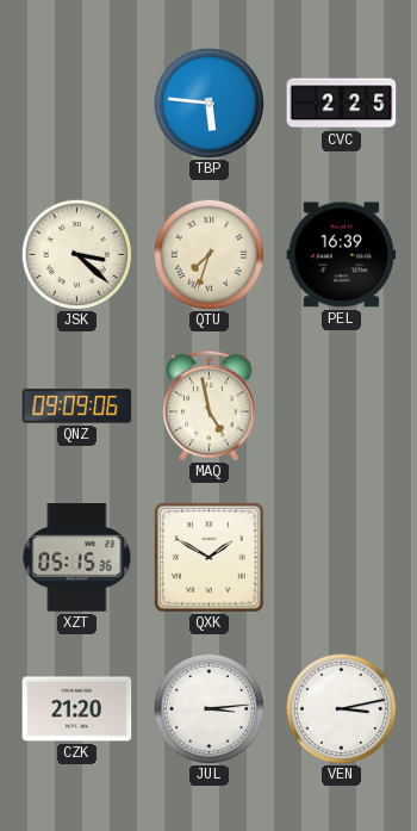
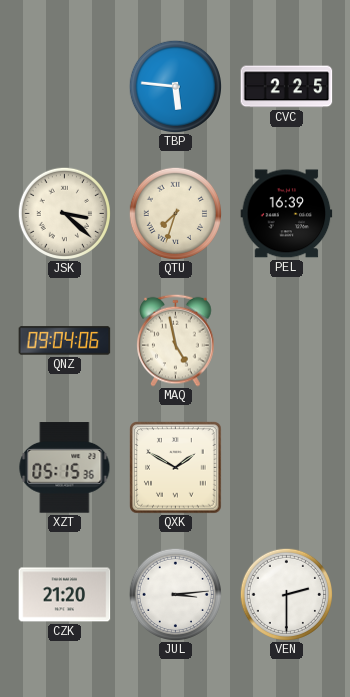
QNZ: 09:09 -> 09:04 (65, 341)
VEN: 3:13 -> 2:30 (286, 594)
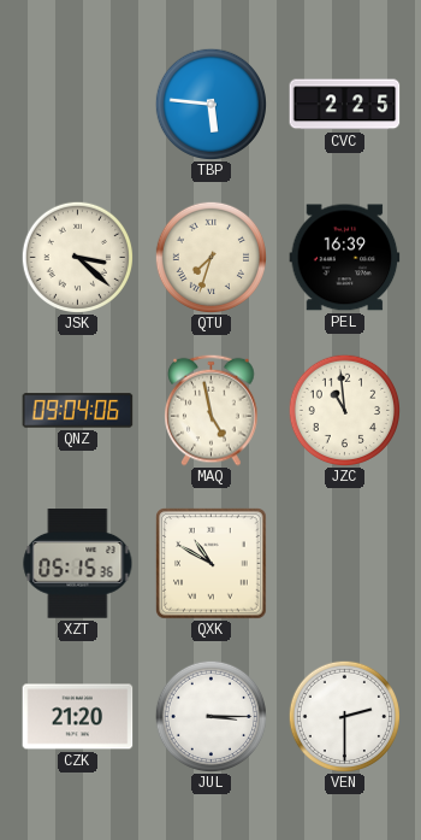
JZC: none -> 10:59 (344, 410)
QXK: 1:50 -> 10:50 (212, 564)
JUL: 3:14 -> 3:15 (210, 716)
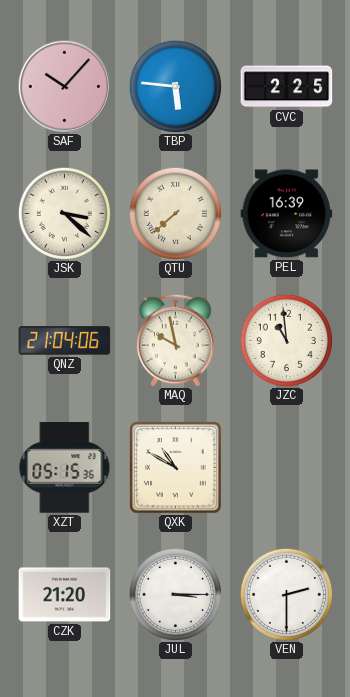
SAF: none -> 10:07 (64, 86)
QTU: 7:33 -> 7:38 (175, 213)
QNZ: 09:04 -> 21:04 (65, 341)
MAQ: 4:58 -> 9:58 (176, 340)
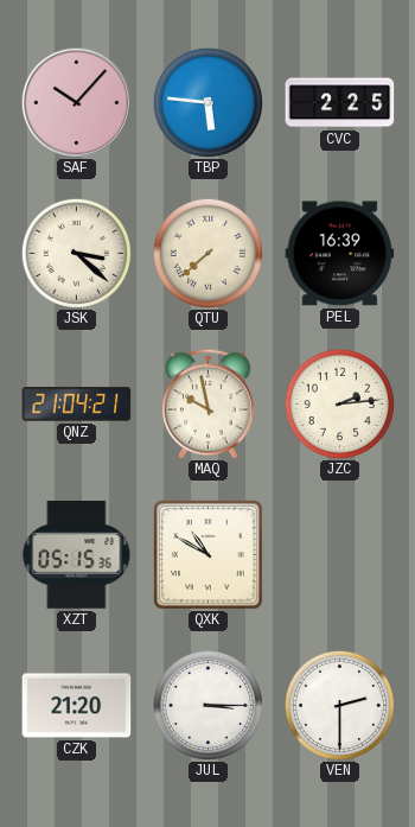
QNZ: 21:04:06 -> 21:04:21 (77, 405)
JZC: 10:59 -> 2:14 (339, 403)
